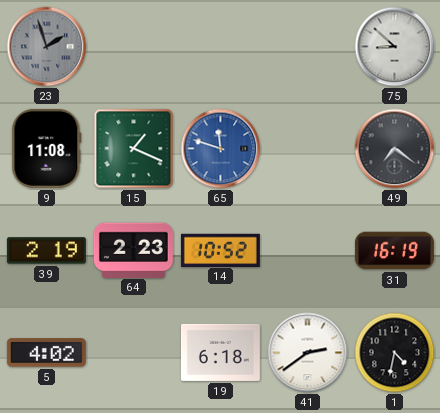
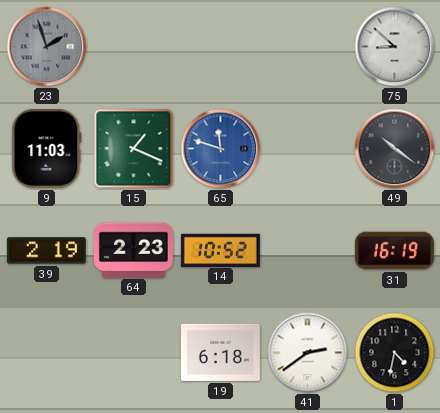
9: 11:08 -> 11:03 (47, 148)
49: 7:21 -> 10:21 (395, 149)
5: 4:02 -> none (46, 353)
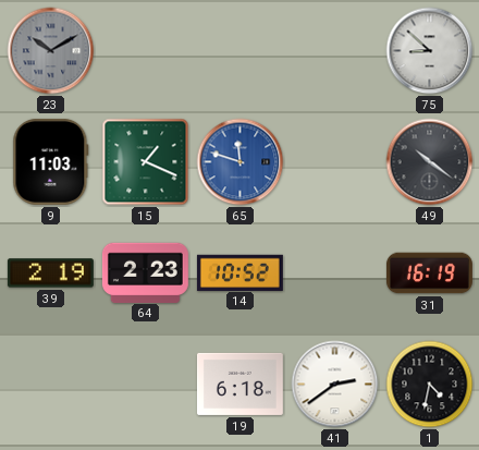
23: 1:57 -> 10:10 (51, 51)
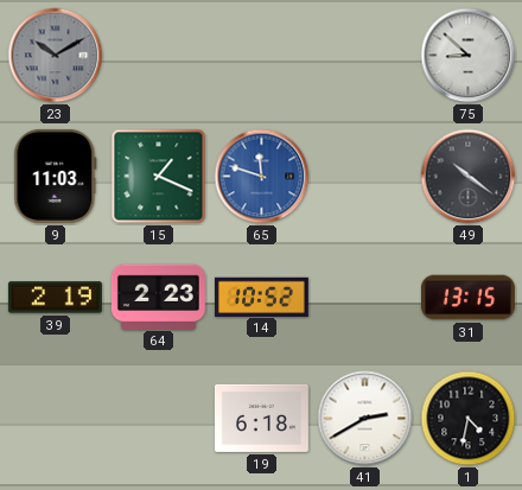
31: 16:19 -> 13:15 (467, 298)
41: 2:39 -> 2:40 (365, 419)
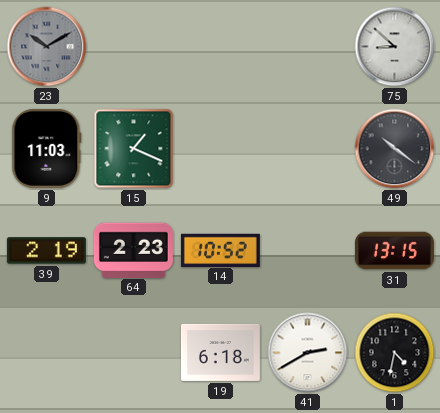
65: 11:48 -> none (262, 177)
